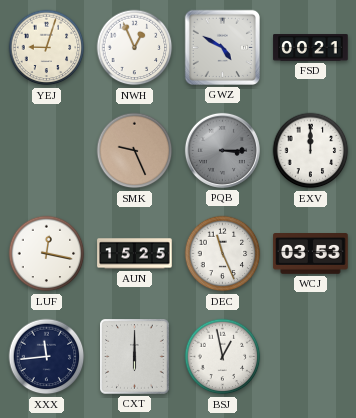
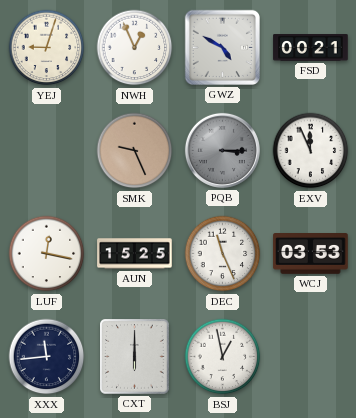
EXV: 12:00 -> 11:56 (311, 151)
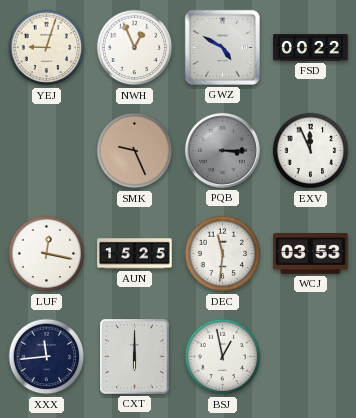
FSD: 00:21 -> 00:22 (311, 48)
DEC: 11:26 -> 11:31 (223, 254)
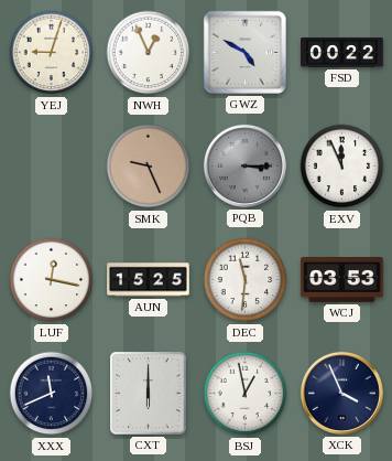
XXX: 11:44 -> 11:41 (52, 394)
XCK: none -> 3:56 (341, 393)
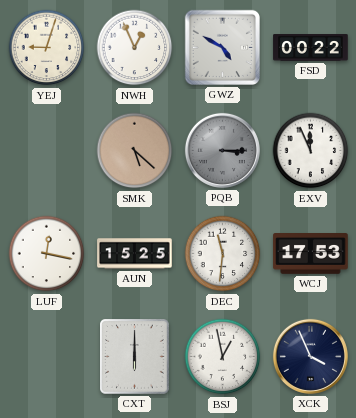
SMK: 9:26 -> 5:22 (135, 151)
WCJ: 03:53 -> 17:53 (311, 254)
XXX: 11:41 -> none (52, 394)
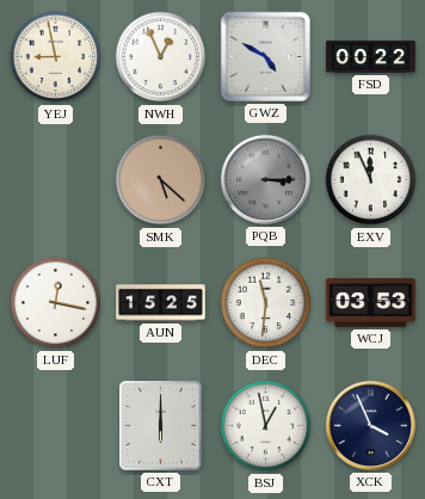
YEJ: 9:03 -> 8:58 (56, 57)
WCJ: 17:53 -> 03:53 (371, 303)
